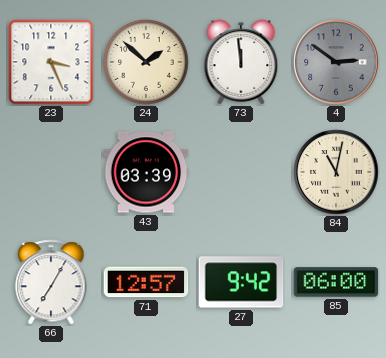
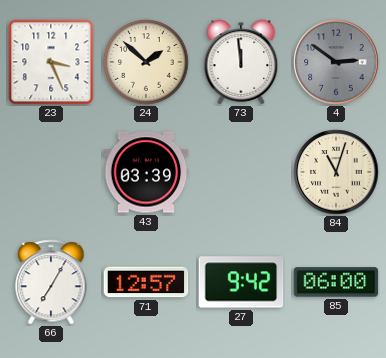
84: 11:02 -> 11:03 (336, 172)
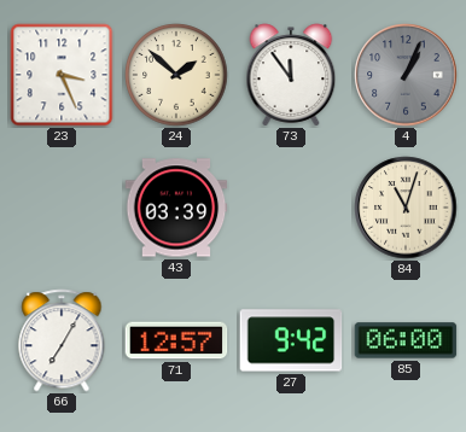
73: 11:59 -> 11:54 (291, 75)
4: 2:51 -> 1:04 (406, 75)
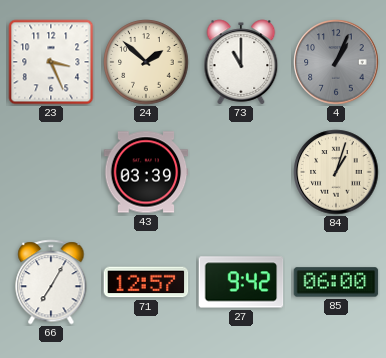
73: 11:54 -> 11:00 (241, 62)
84: 11:03 -> 1:03 (336, 172)
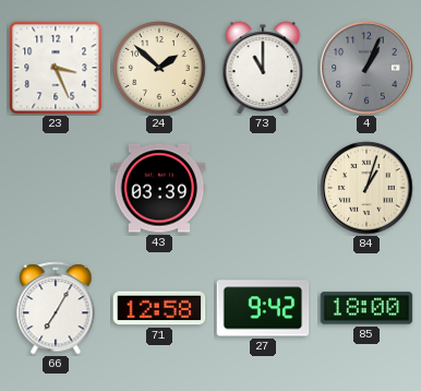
71: 12:57 -> 12:58 (159, 308)
85: 06:00 -> 18:00 (366, 308)
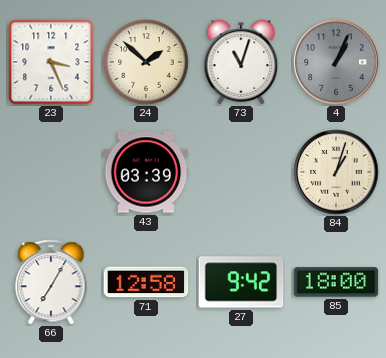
73: 11:00 -> 11:03 (241, 62)
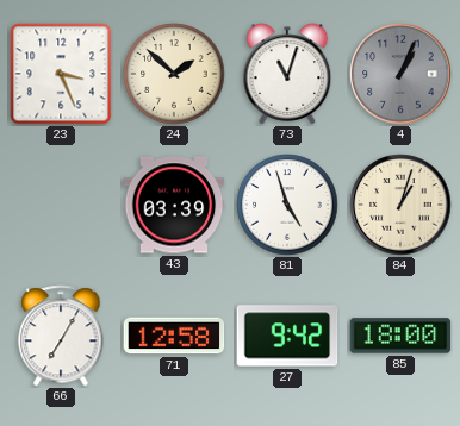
81: none -> 4:57 (287, 205)
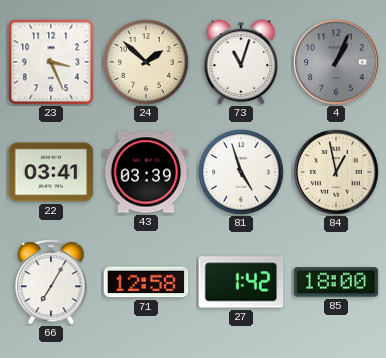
22: none -> 03:41 (51, 172)
84: 1:03 -> 12:58 (336, 172)
27: 9:42 -> 1:42 (241, 282)
